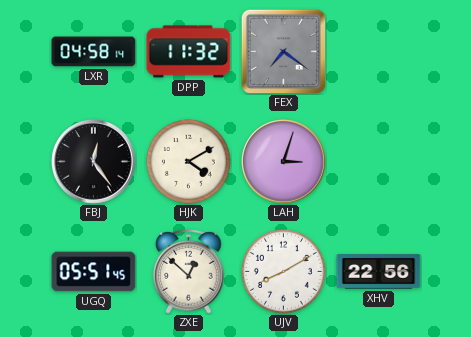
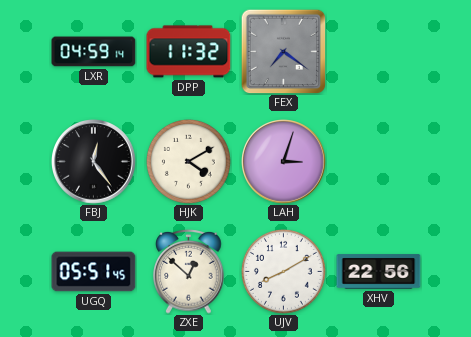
LXR: 04:58 -> 04:59 (94, 52)
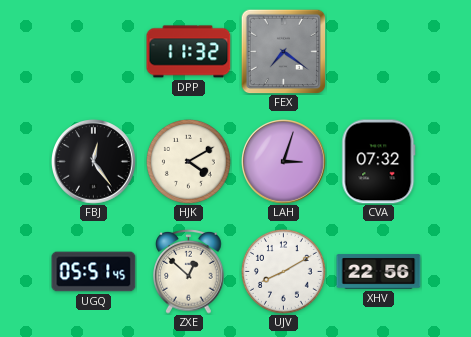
LXR: 04:59 -> none (94, 52)
CVA: none -> 07:32 (379, 162)
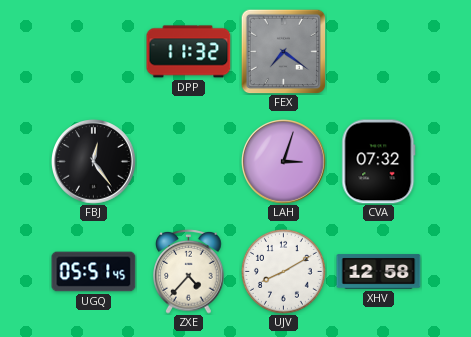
HJK: 4:10 -> none (188, 161)
ZXE: 12:52 -> 4:37 (189, 271)
XHV: 22:56 -> 12:58 (379, 272)
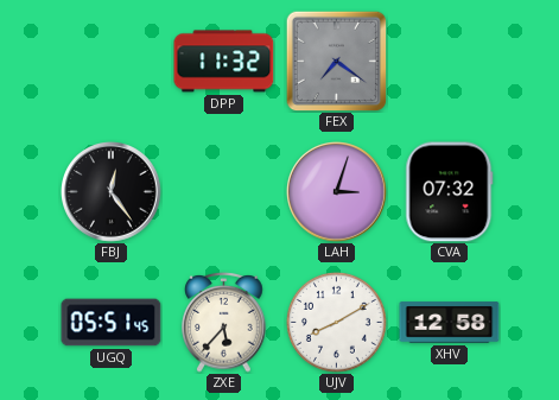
ZXE: 4:37 -> 5:37 (224, 322)
